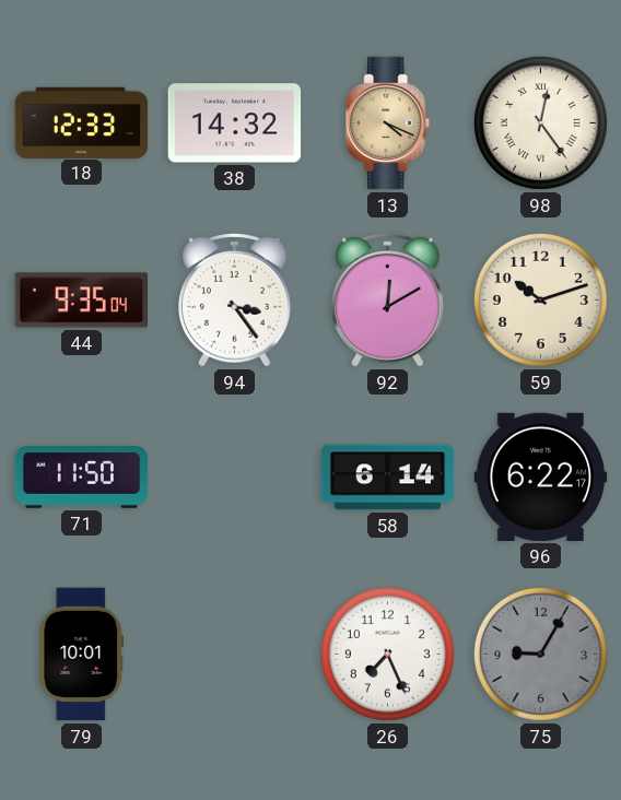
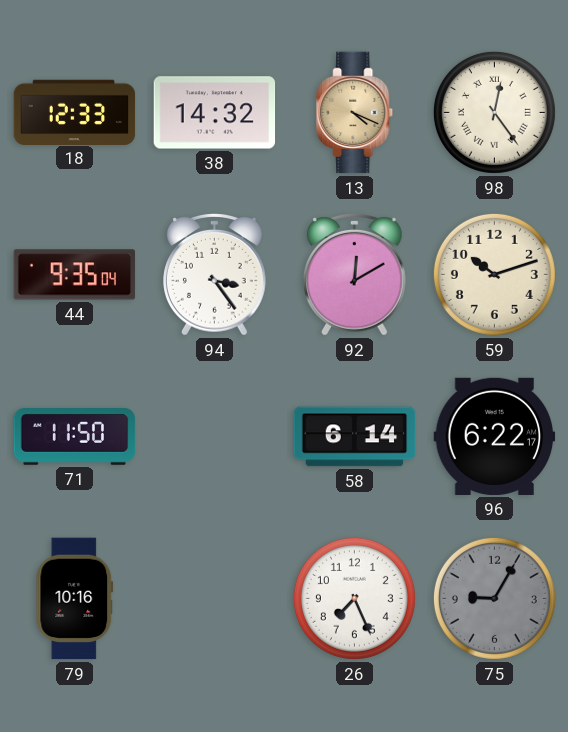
79: 10:01 -> 10:16 (75, 599)
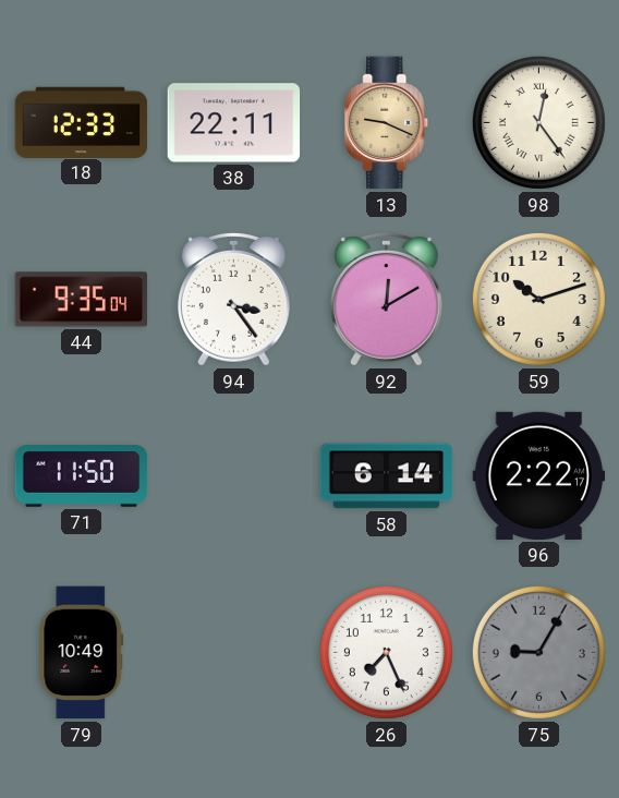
38: 14:32 -> 22:11 (234, 123)
13: 4:19 -> 9:19 (387, 123)
96: 6:22 -> 2:22 (539, 475)
79: 10:16 -> 10:49 (82, 653)
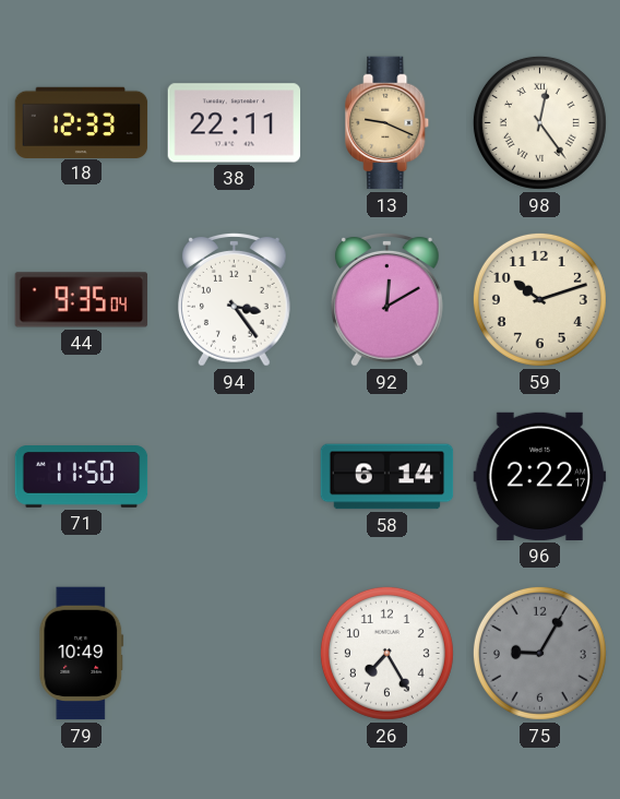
26: 7:26 -> 7:25 (386, 653)
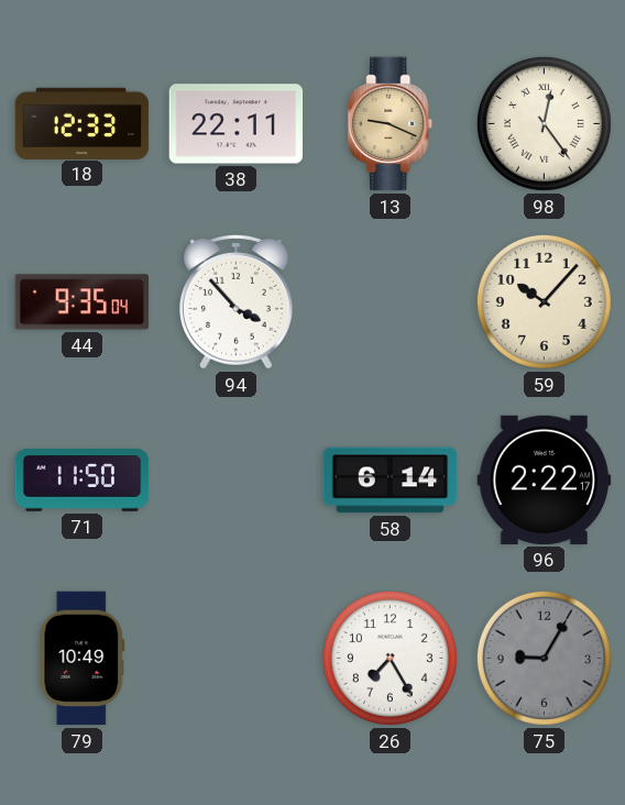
94: 3:24 -> 3:53 (237, 302)
92: 12:10 -> none (388, 300)
59: 10:12 -> 10:07 (544, 301)
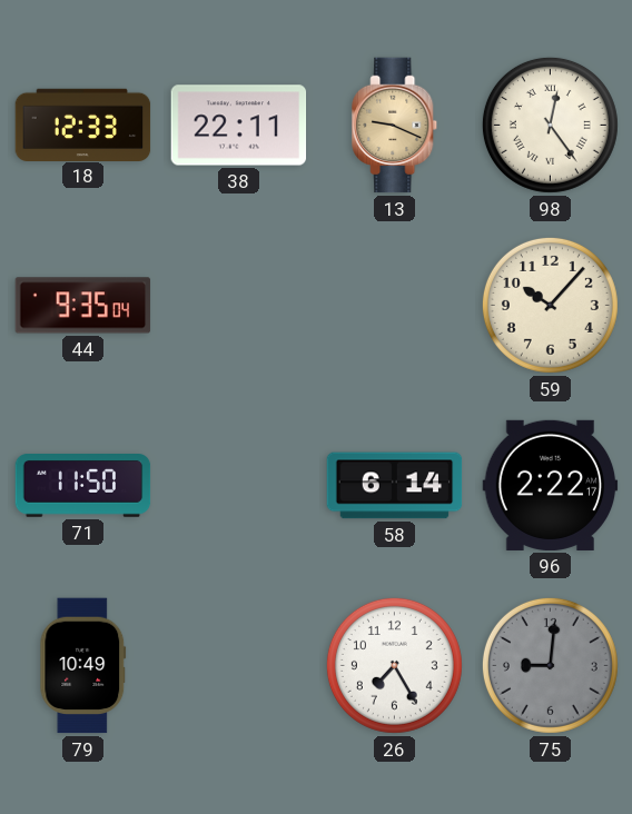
94: 3:53 -> none (237, 302)
75: 9:05 -> 9:01 (550, 665)
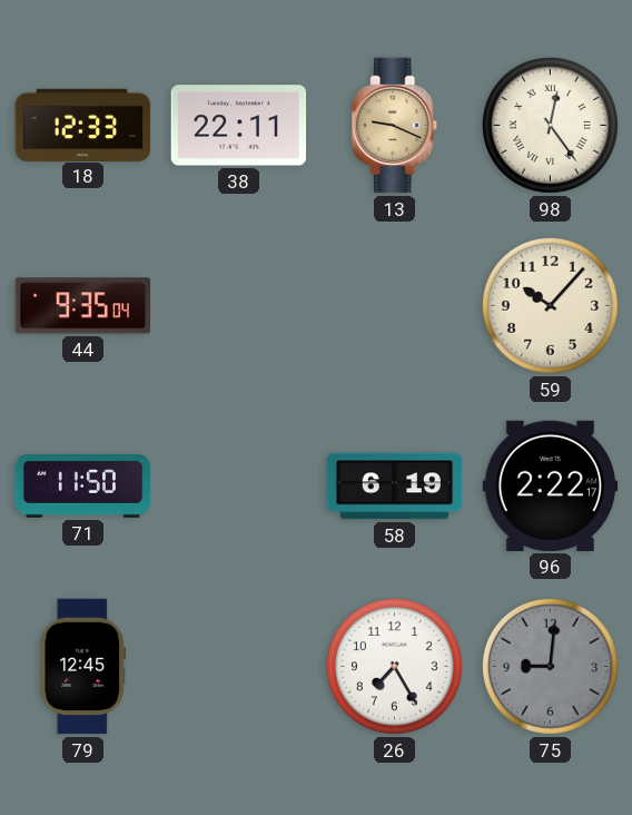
58: 6:14 -> 6:19 (395, 487)
79: 10:49 -> 12:45 (83, 667)
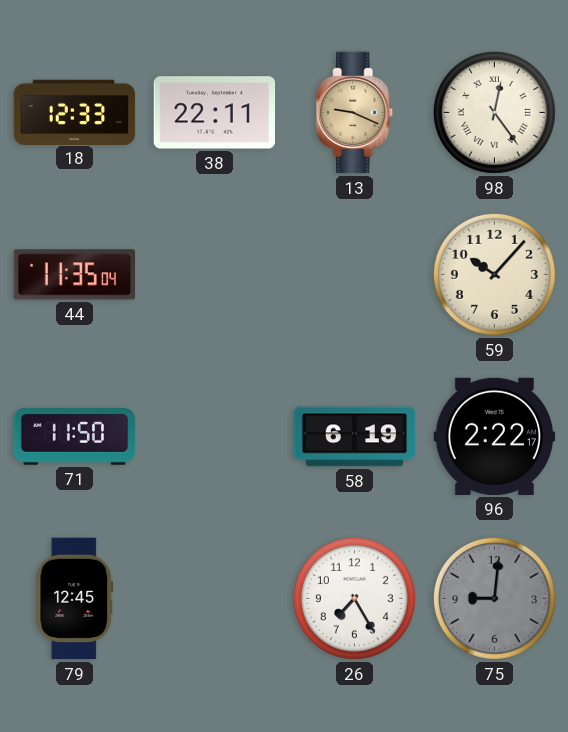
44: 9:35 -> 11:35 (75, 275)
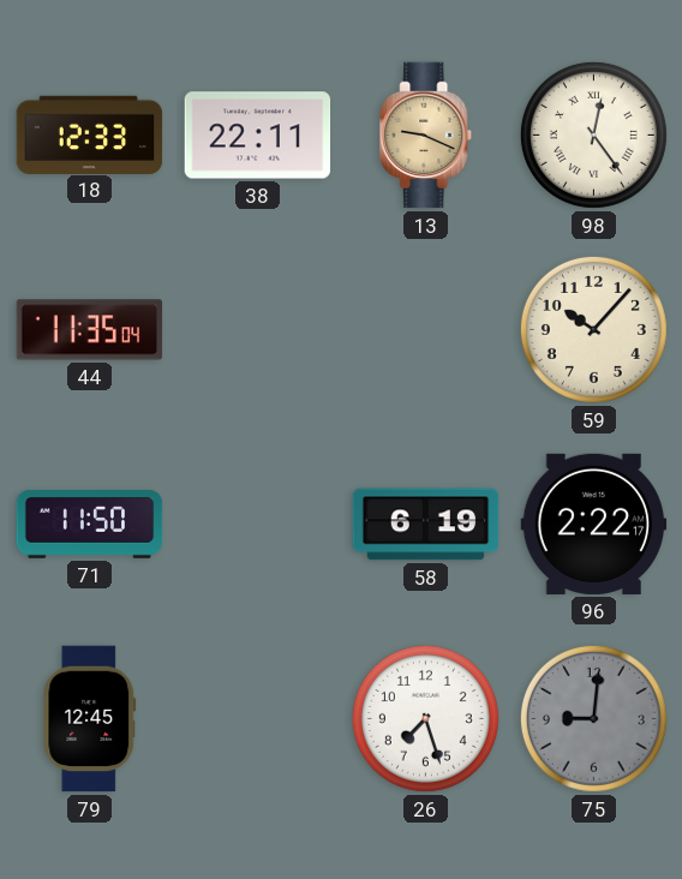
26: 7:25 -> 7:27 (425, 718)
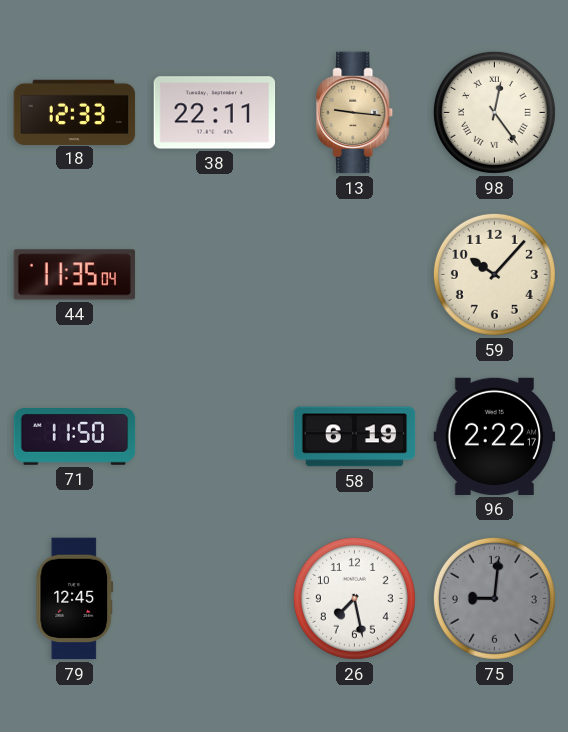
13: 9:19 -> 9:16 (355, 113)
26: 7:27 -> 7:28 (354, 598)
